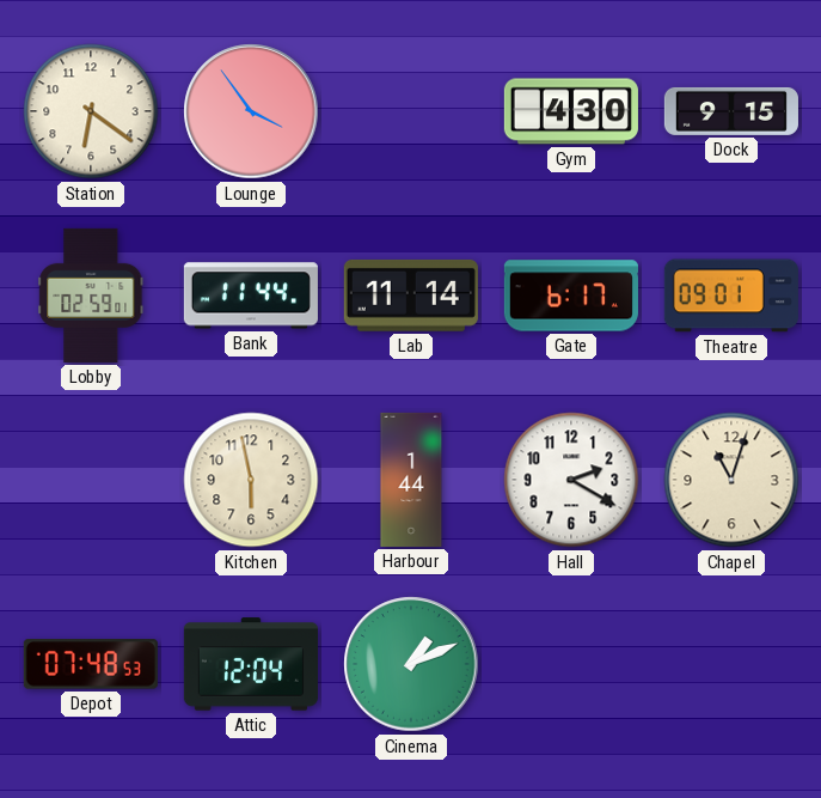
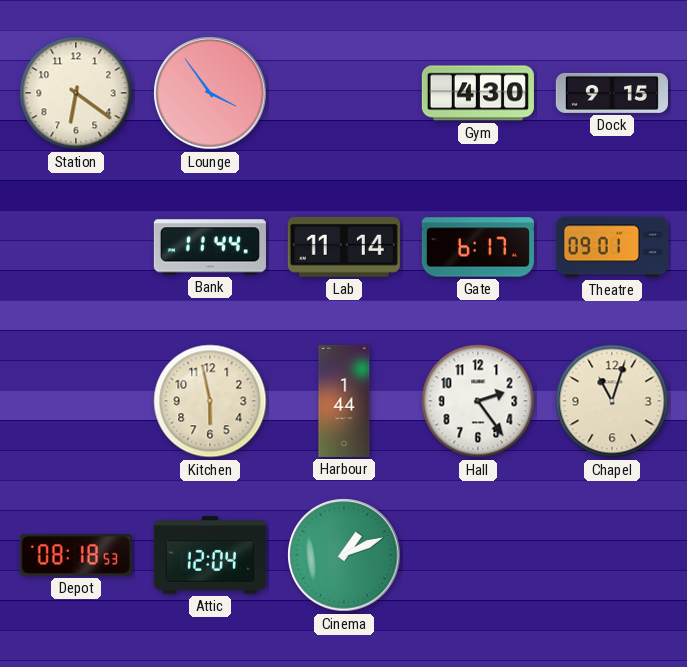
Lobby: 02:59 -> none (91, 296)
Hall: 2:20 -> 2:24 (478, 401)
Depot: 07:48 -> 08:18 (76, 555)
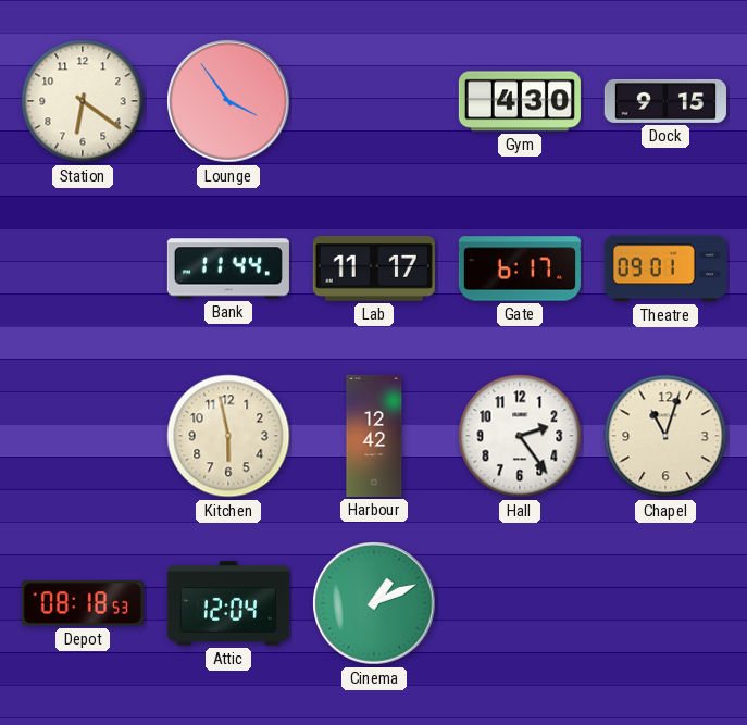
Lab: 11:14 -> 11:17 (374, 268)
Harbour: 1:44 -> 12:42 (374, 436)
